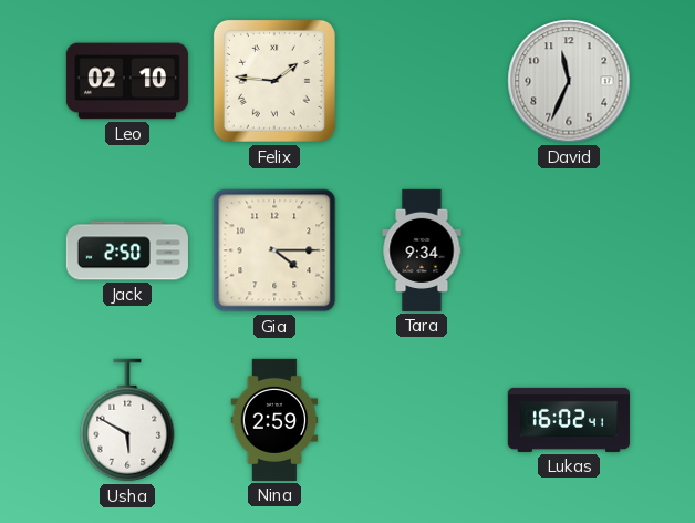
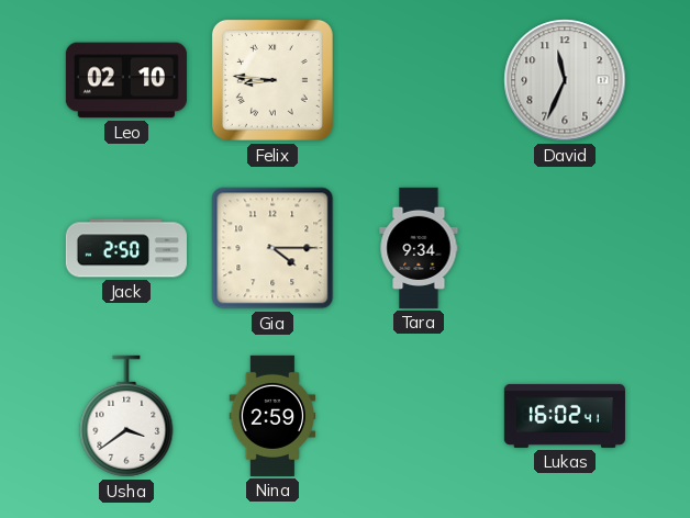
Felix: 1:46 -> 8:46 (272, 80)
Usha: 5:50 -> 3:39 (126, 416)
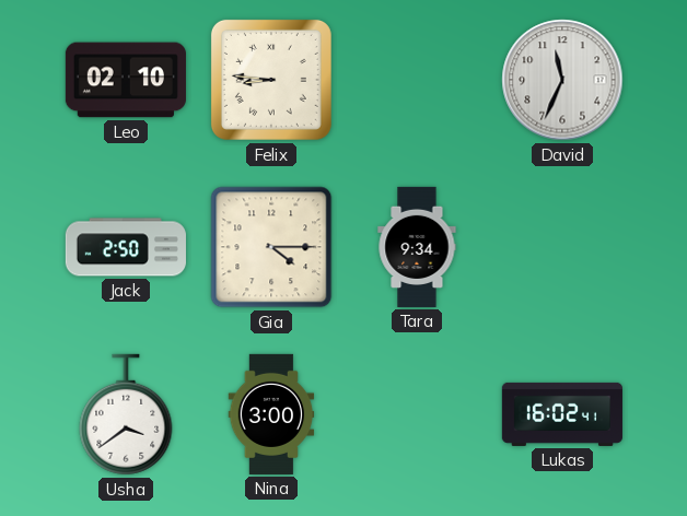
Nina: 2:59 -> 3:00 (271, 414)
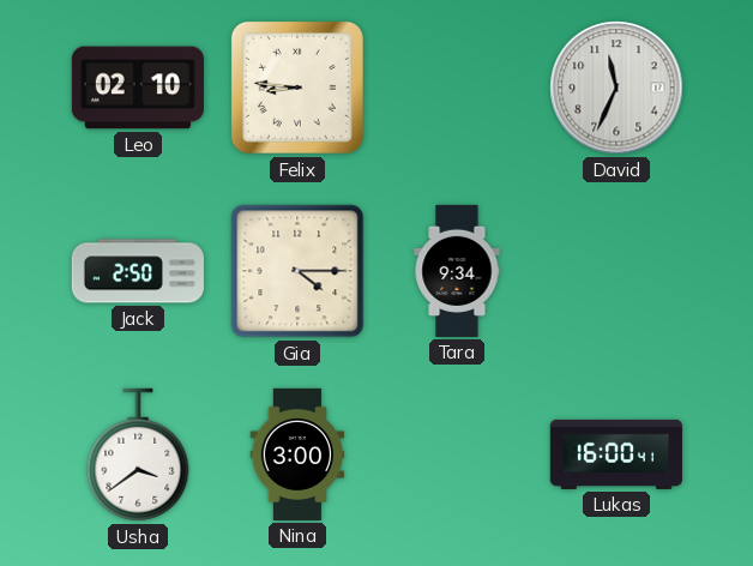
Lukas: 16:02 -> 16:00 (616, 454)
